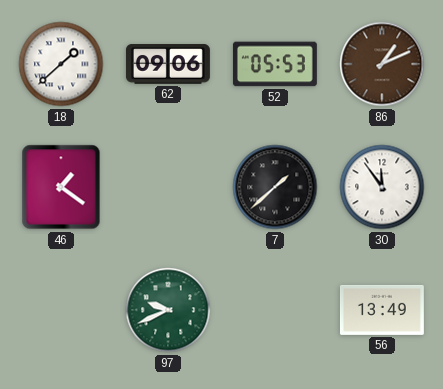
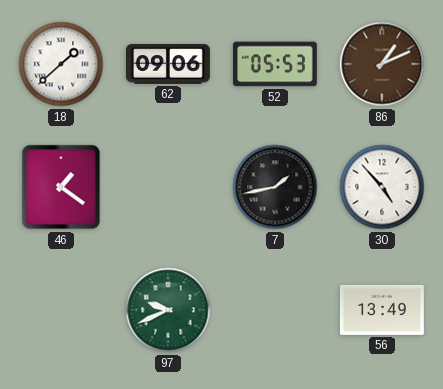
7: 1:38 -> 1:43 (275, 187)
30: 11:54 -> 4:53 (382, 187)
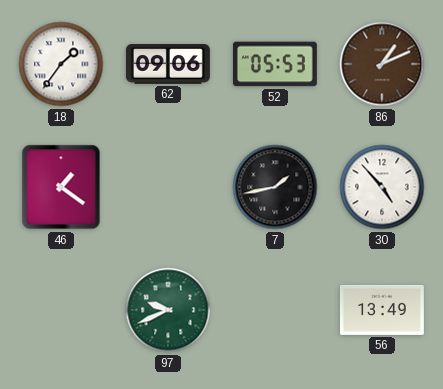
18: 1:38 -> 1:36 (61, 64)
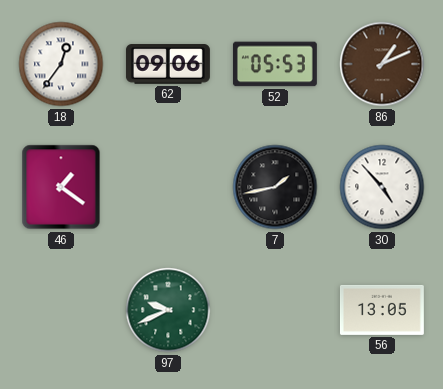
18: 1:36 -> 12:36 (61, 64)
56: 13:49 -> 13:05 (382, 310)
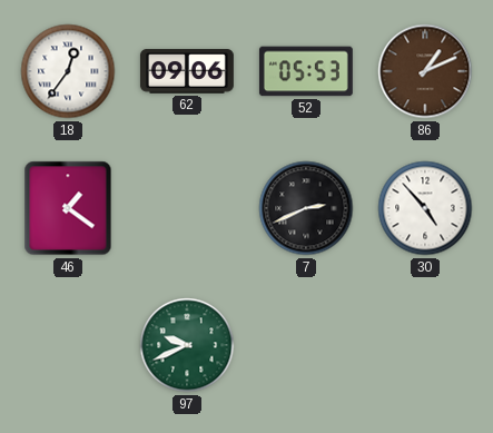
7: 1:43 -> 2:41 (306, 208)
56: 13:05 -> none (382, 310)
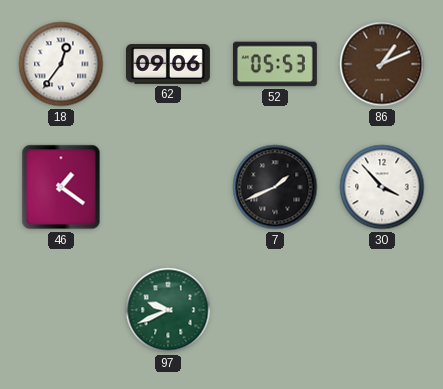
7: 2:41 -> 1:41 (275, 187)
30: 4:53 -> 3:53 (382, 187)
